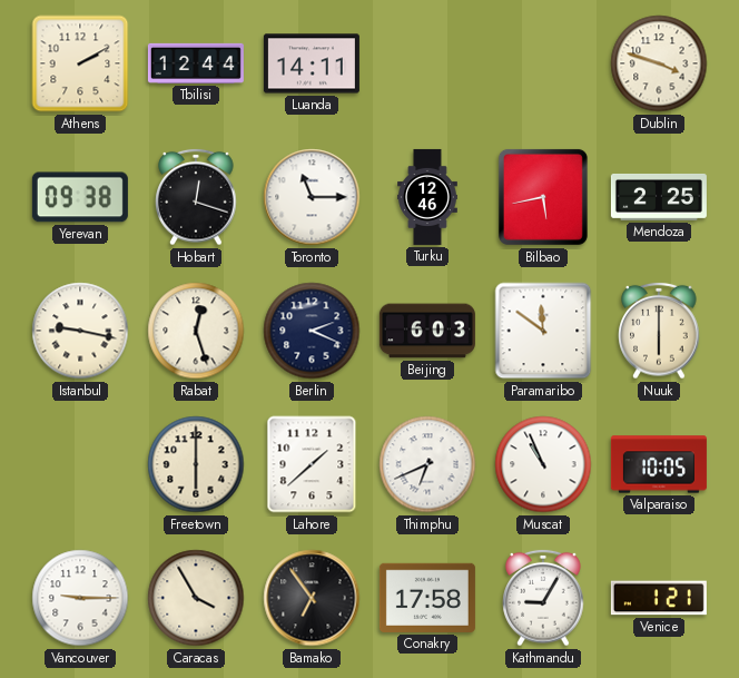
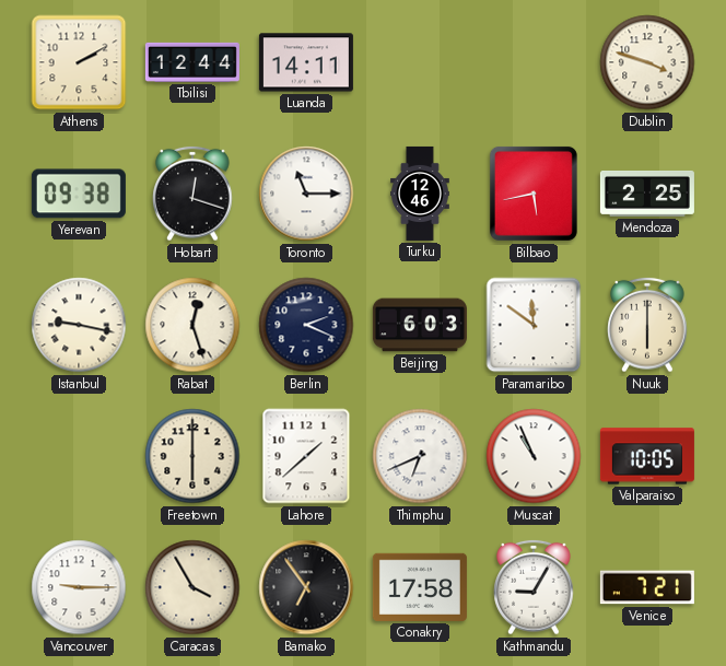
Venice: 1:21 -> 7:21 (647, 587)
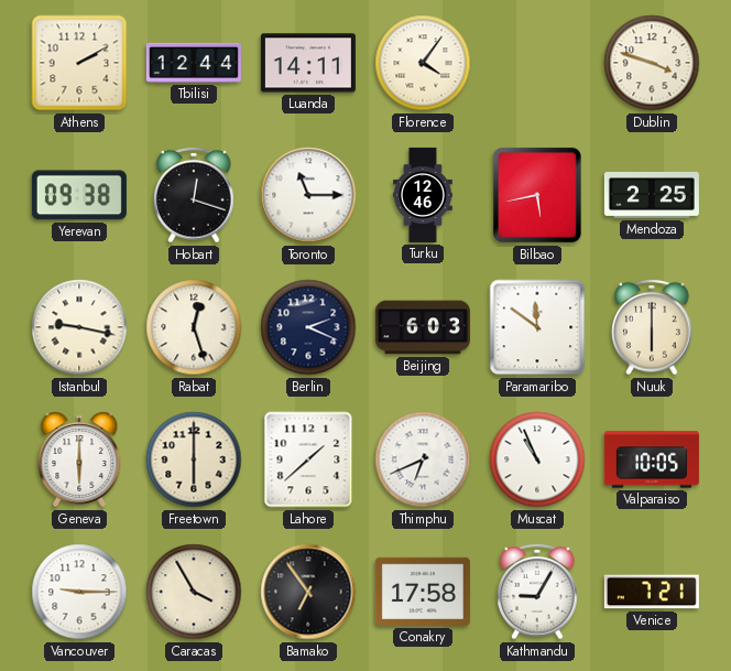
Florence: none -> 4:06 (423, 63)
Geneva: none -> 6:00 (79, 459)
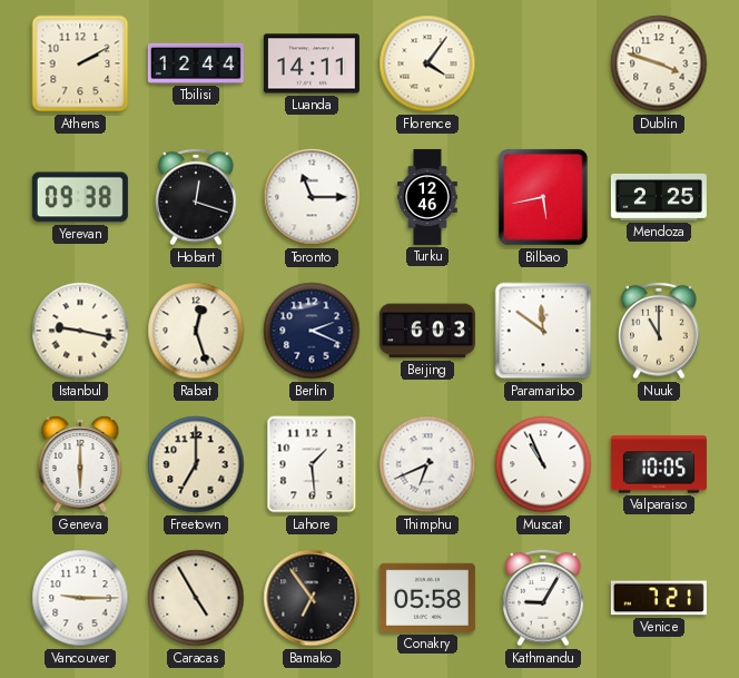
Nuuk: 6:00 -> 11:00 (659, 331)
Freetown: 6:00 -> 7:00 (196, 464)
Lahore: 1:38 -> 1:29 (312, 464)
Caracas: 3:55 -> 4:55 (196, 598)
Conakry: 17:58 -> 05:58 (427, 598)
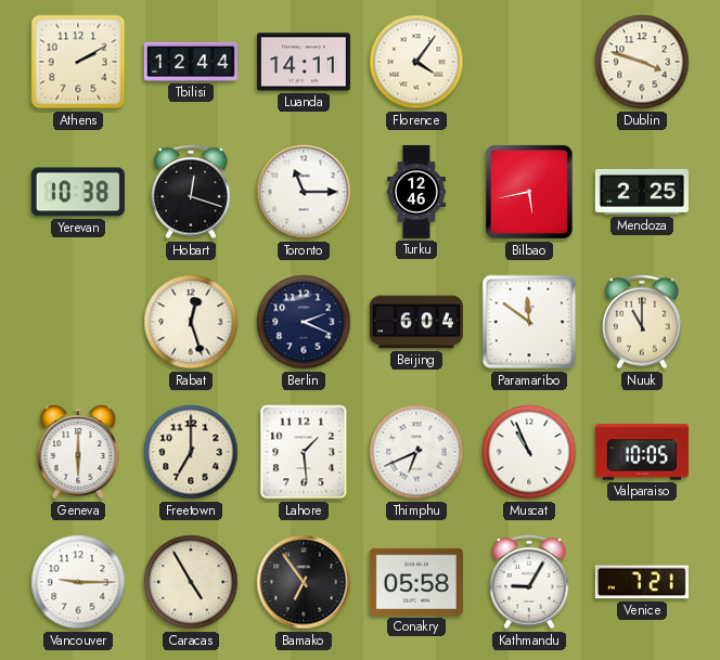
Yerevan: 09:38 -> 10:38 (78, 192)
Istanbul: 9:17 -> none (80, 331)
Beijing: 6:03 -> 6:04 (416, 322)
